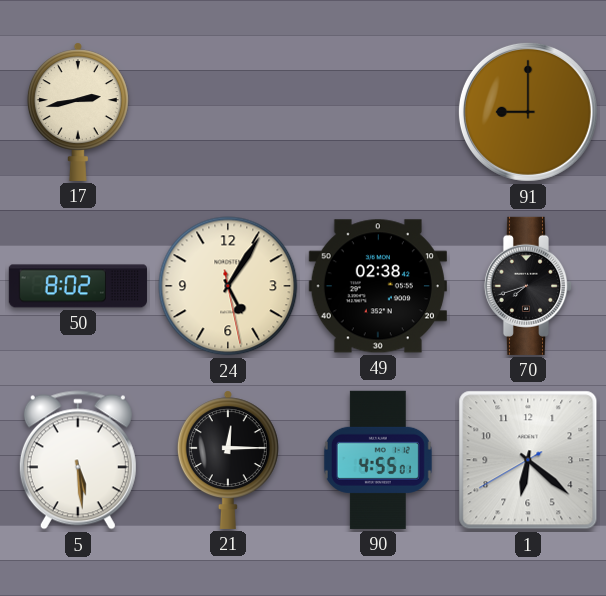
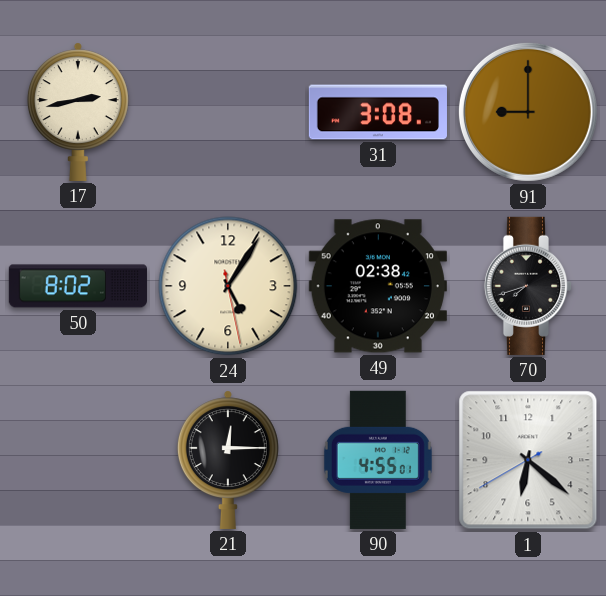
31: none -> 3:08 (378, 112)
5: 5:29 -> none (78, 460)
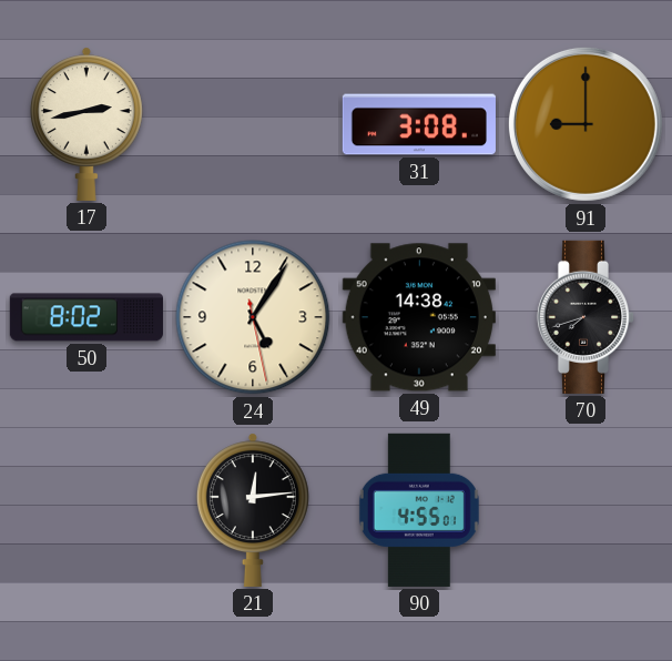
49: 02:38 -> 14:38 (419, 317)
21: 12:15 -> 12:14 (253, 510)
1: 6:21 -> none (528, 460)
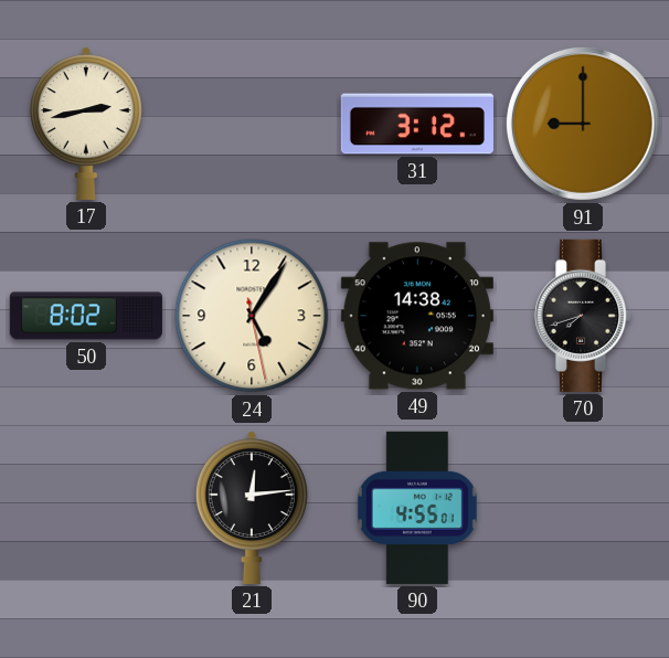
31: 3:08 -> 3:12 (417, 124)
